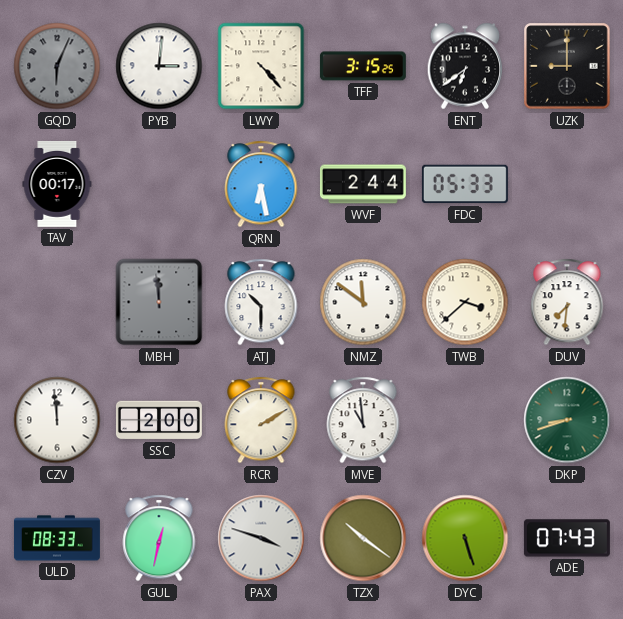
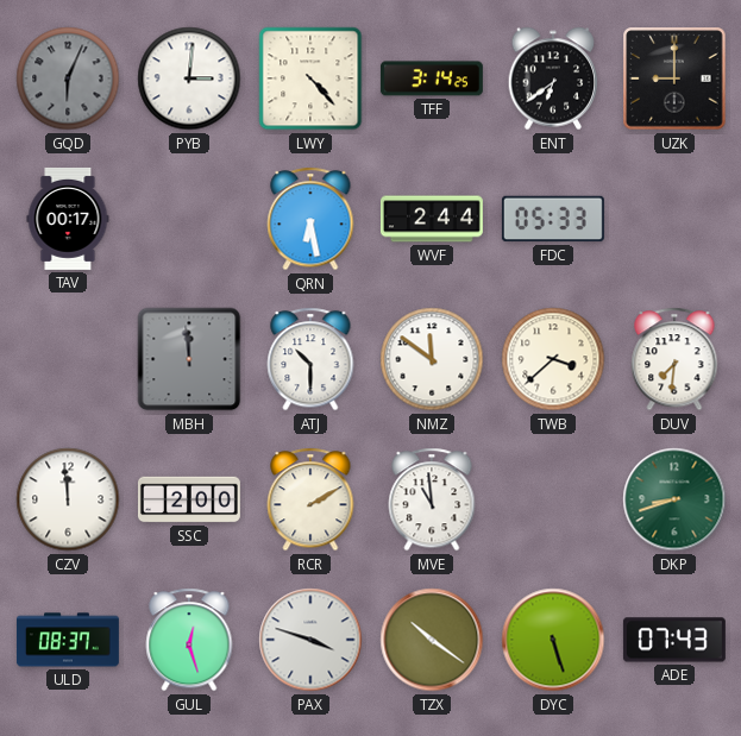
TFF: 3:15 -> 3:14 (432, 78)
ULD: 08:33 -> 08:37 (68, 640)
GUL: 12:32 -> 12:27 (189, 640)
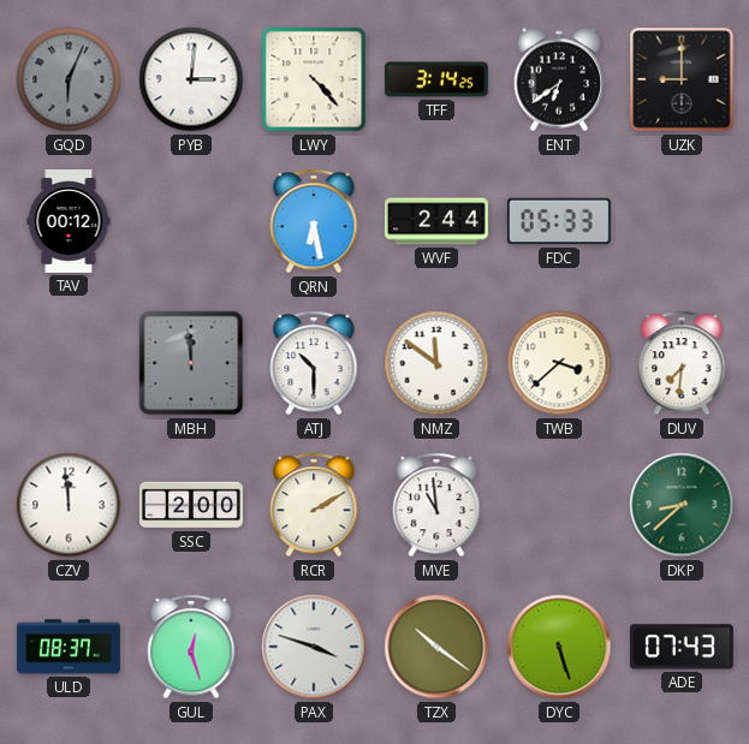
TAV: 00:17 -> 00:12 (69, 221)
DKP: 8:42 -> 8:38 (682, 505)
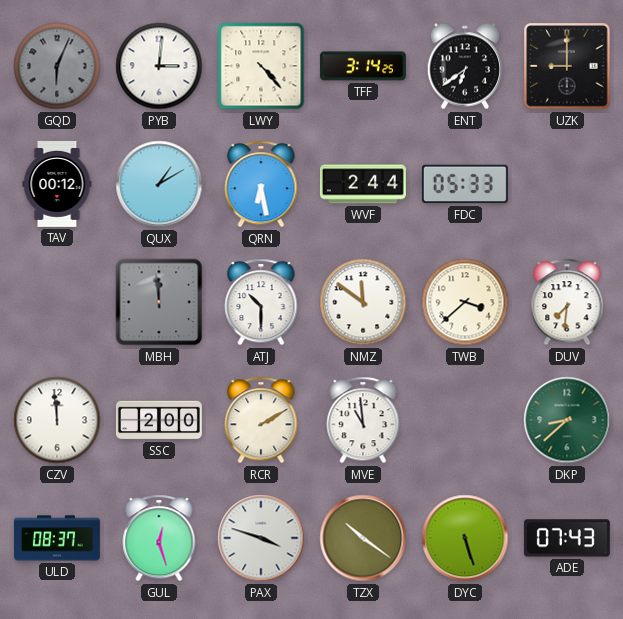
QUX: none -> 1:10 (159, 184)
